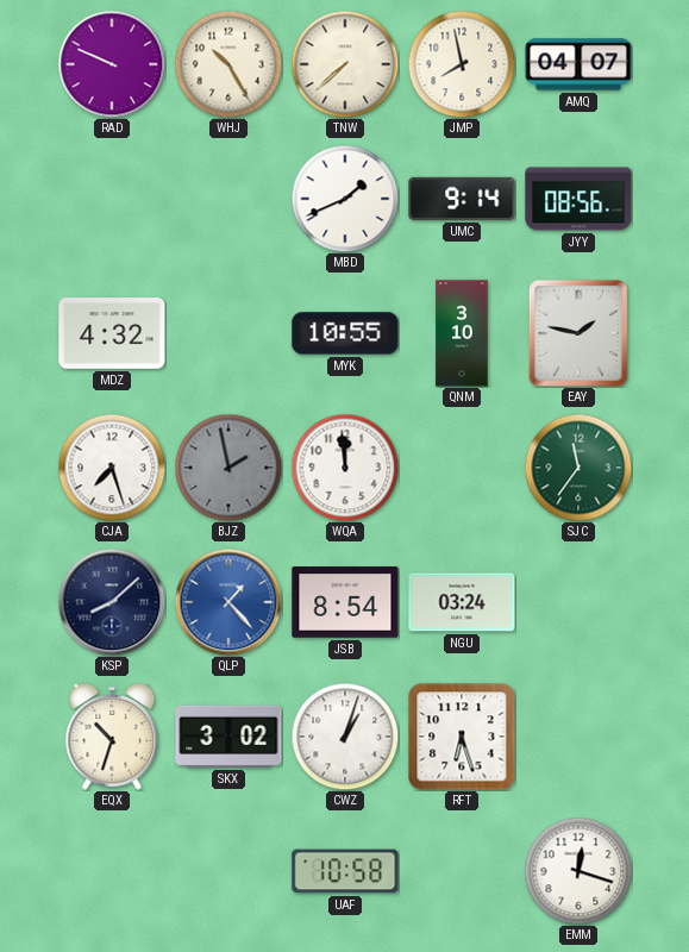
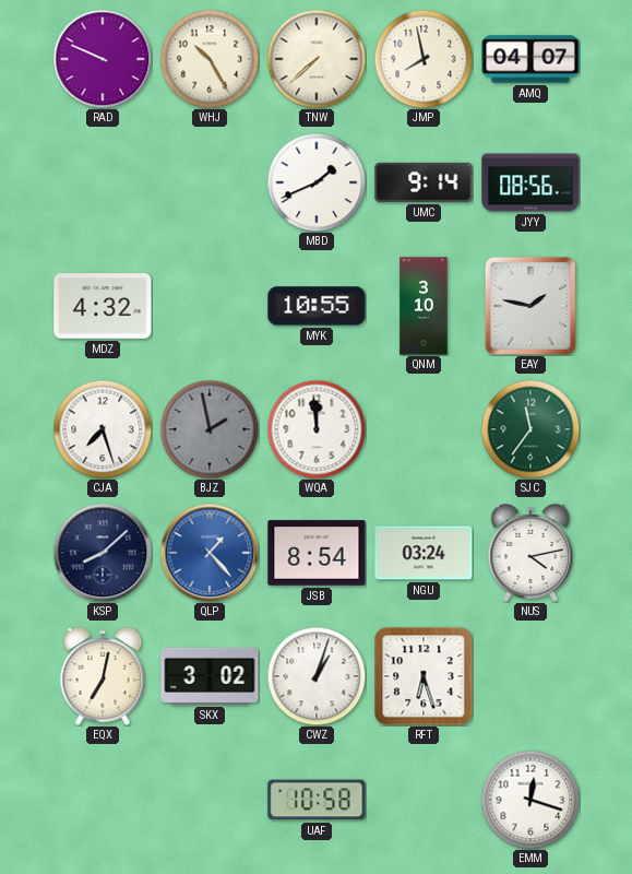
NUS: none -> 4:13 (530, 553)
EQX: 10:33 -> 7:02 (103, 676)
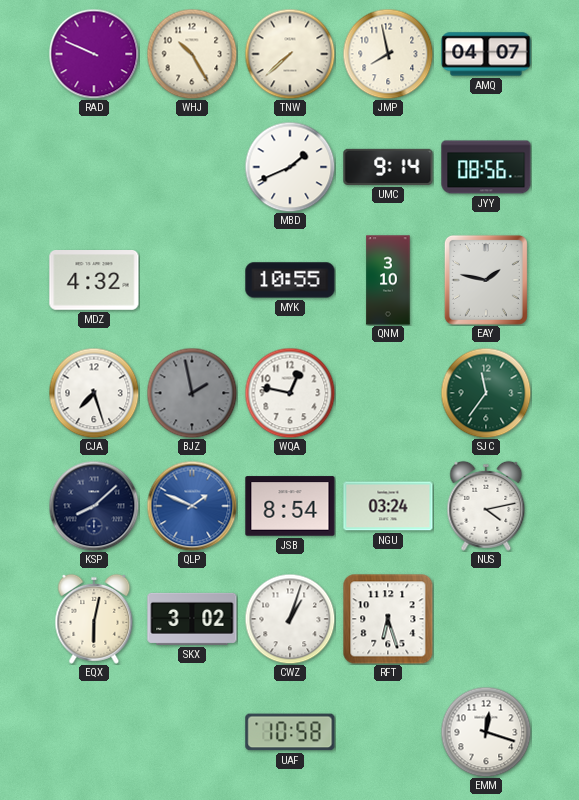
WQA: 11:59 -> 12:47 (290, 393)
QLP: 1:23 -> 1:49 (192, 506)
EQX: 7:02 -> 6:02 (94, 619)
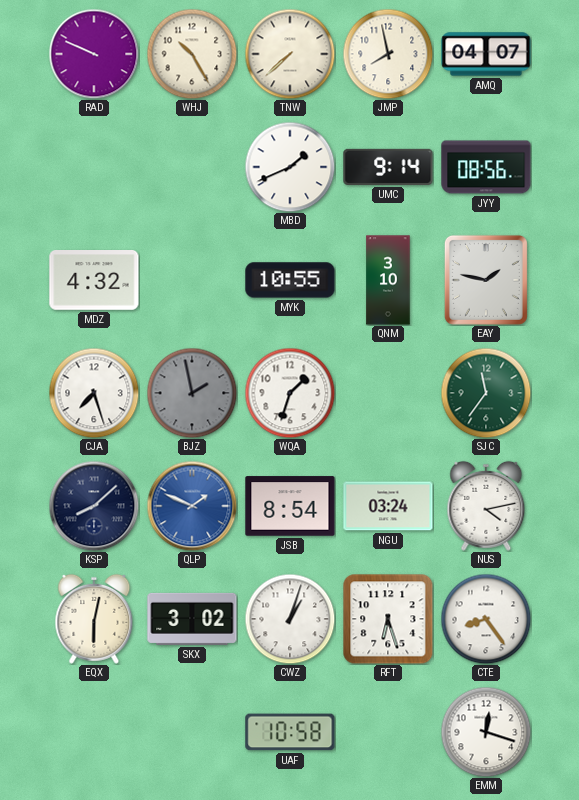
WQA: 12:47 -> 1:33 (290, 393)
CTE: none -> 8:24 (486, 619)
